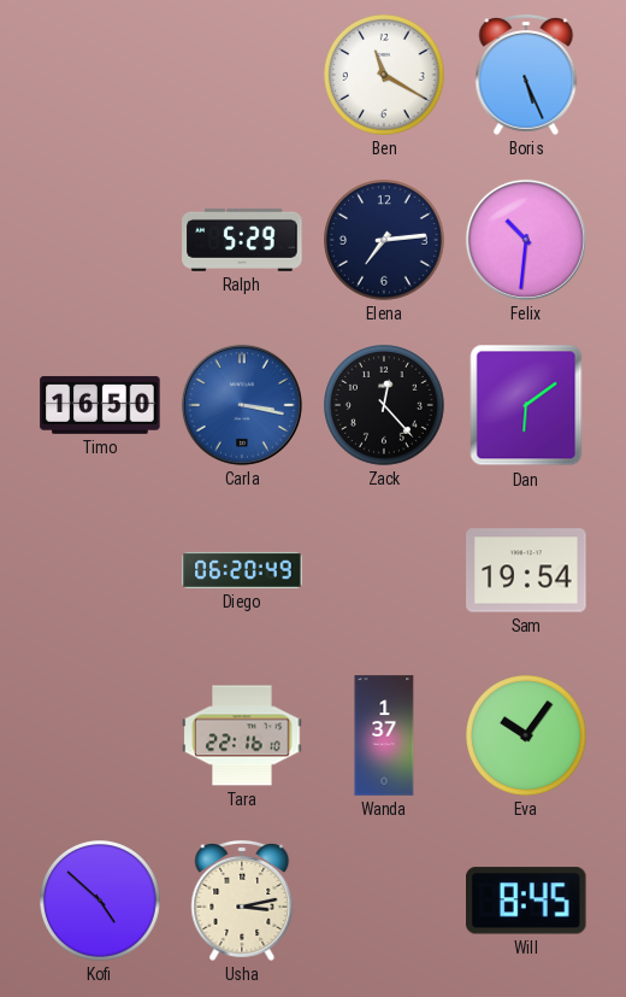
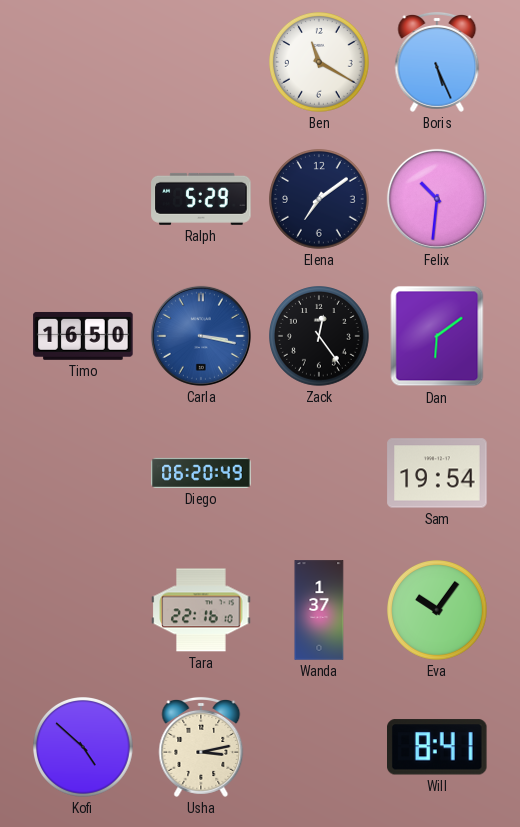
Elena: 7:14 -> 7:09 (320, 200)
Zack: 12:23 -> 12:24 (320, 337)
Will: 8:45 -> 8:41 (438, 747)
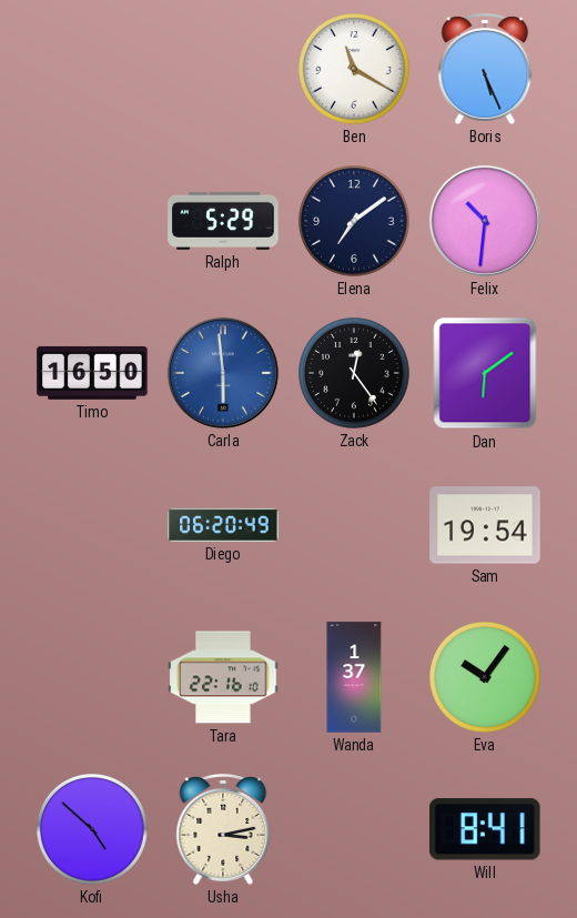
Carla: 3:17 -> 5:59 (223, 373)
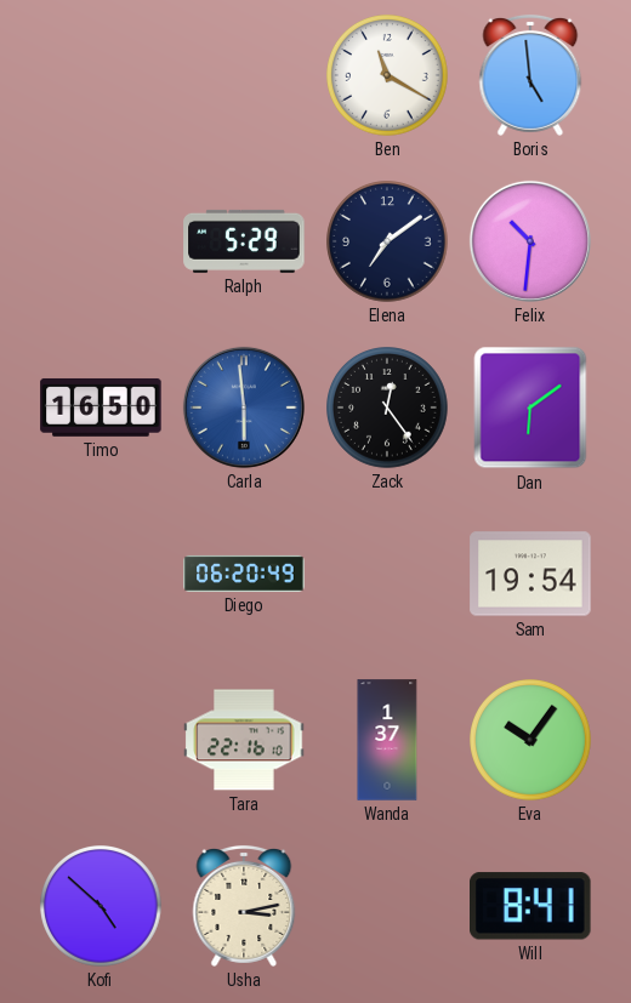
Boris: 5:26 -> 4:59 (530, 75)
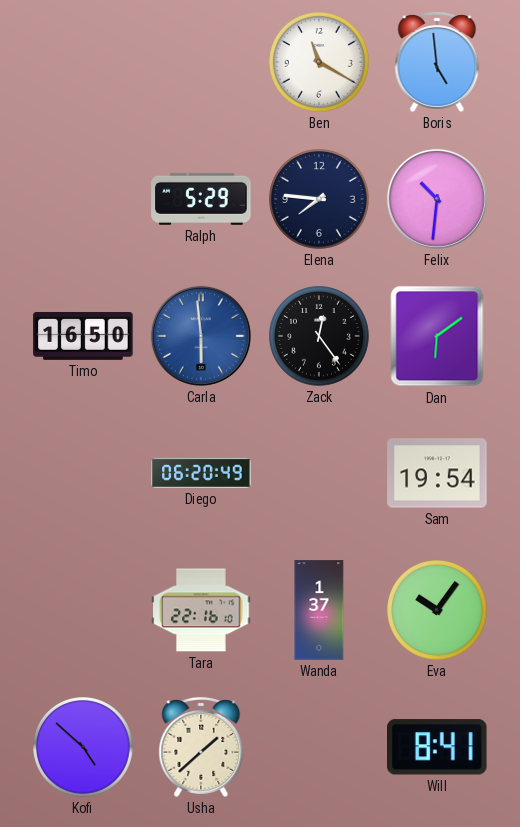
Elena: 7:09 -> 7:46 (320, 200)
Usha: 3:13 -> 1:38 (201, 747)
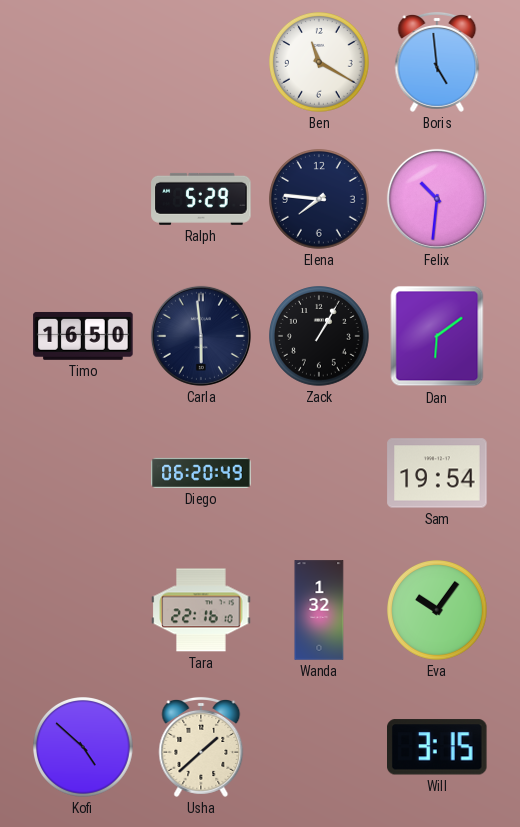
Carla dial: blue -> navy (201, 336)
Zack: 12:24 -> 1:05 (320, 337)
Wanda: 1:37 -> 1:32 (319, 610)
Will: 8:41 -> 3:15 (438, 747)
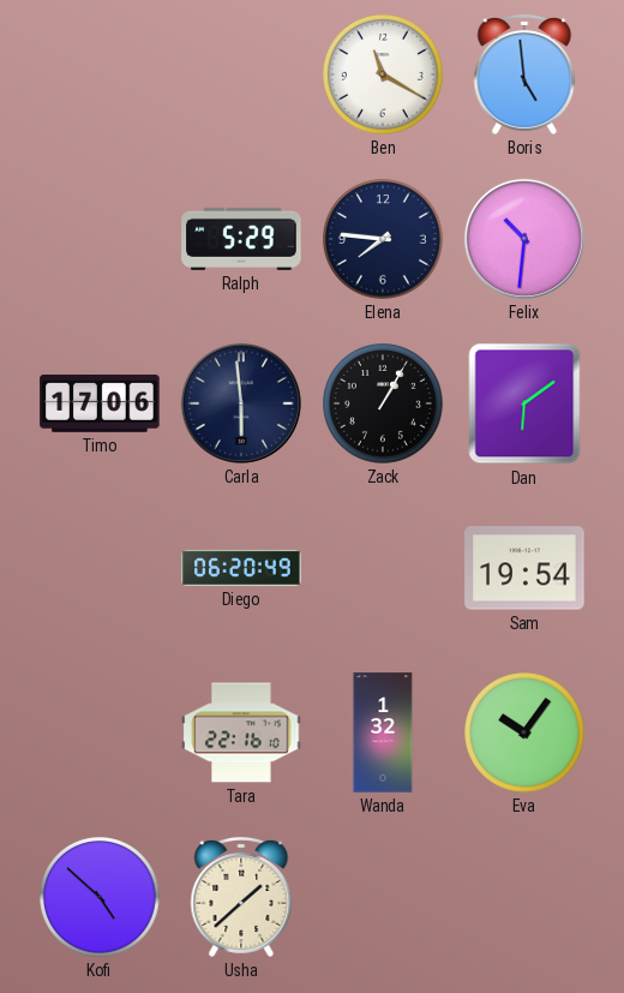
Timo: 16:50 -> 17:06 (100, 403)
Will: 3:15 -> none (438, 747)
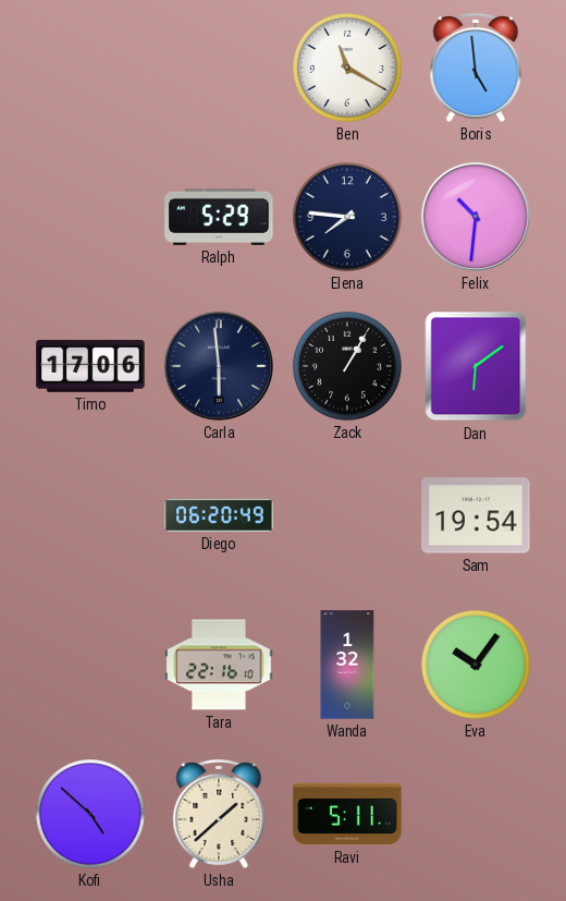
Ravi: none -> 5:11 (347, 814)
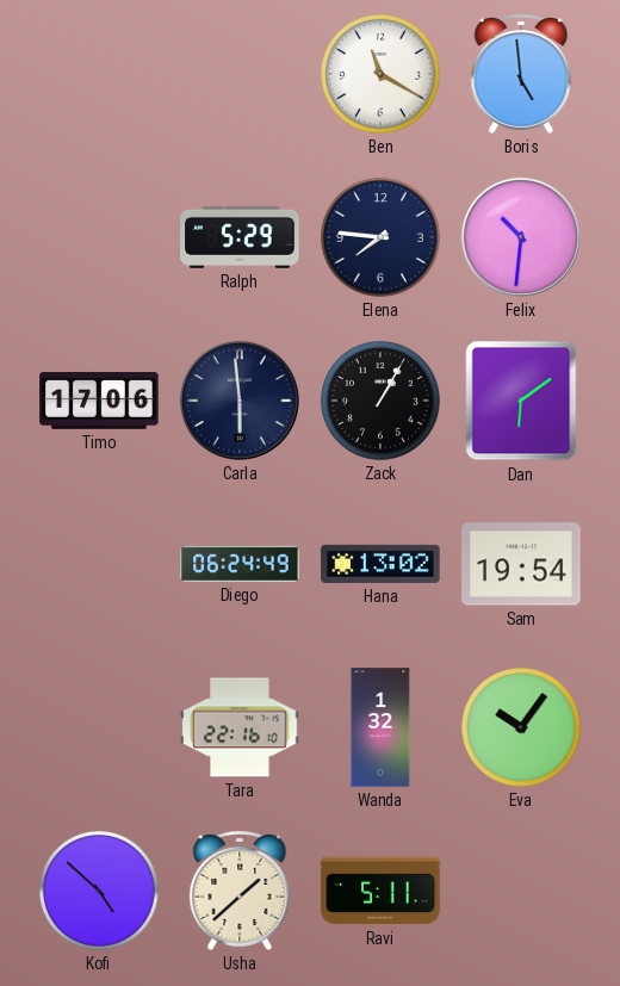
Diego: 06:20 -> 06:24 (240, 564)
Hana: none -> 13:02 (380, 564)
